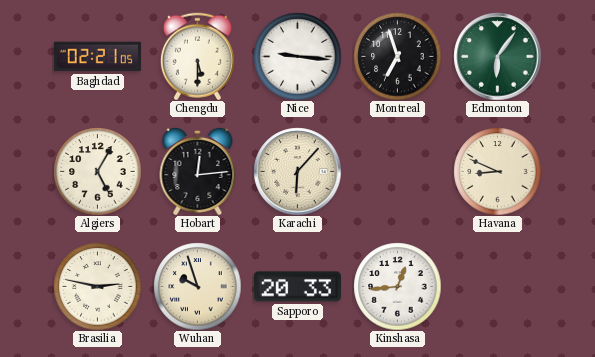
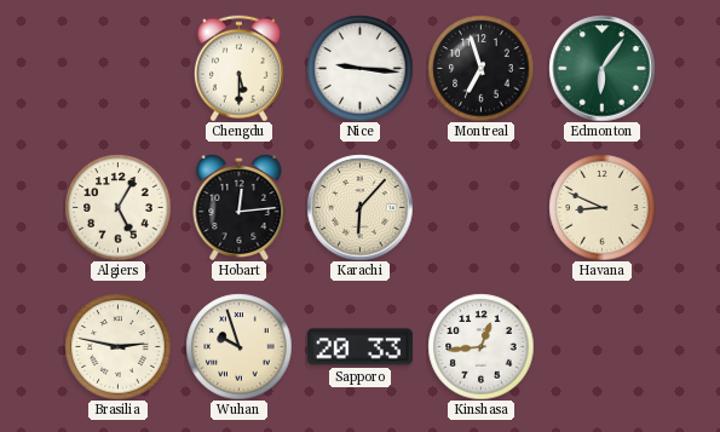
Baghdad: 02:21 -> none (97, 57)
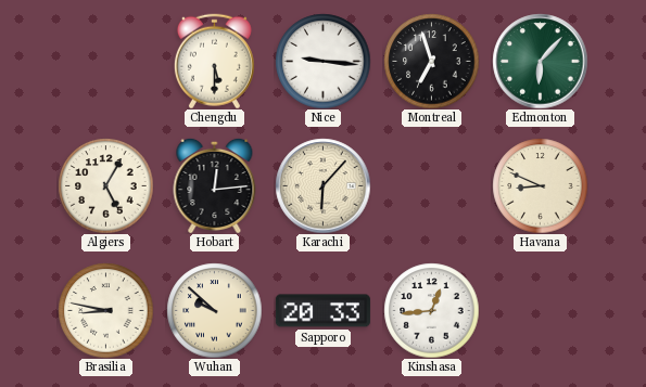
Edmonton: 6:06 -> 6:07 (540, 61)
Brasilia: 2:47 -> 8:47 (105, 310)
Wuhan: 9:57 -> 9:52 (214, 310)
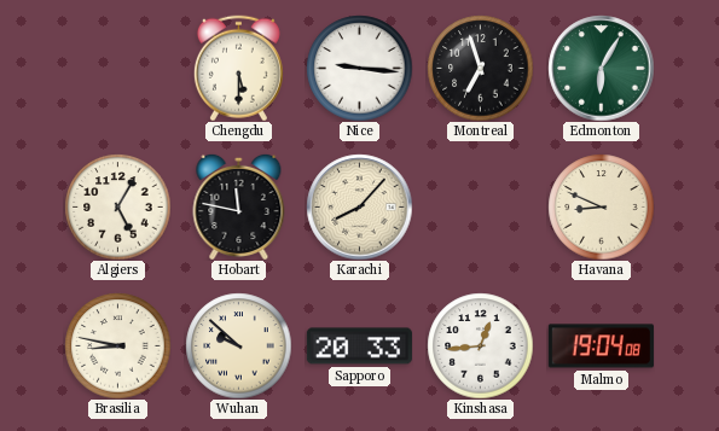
Edmonton: 6:07 -> 6:05 (601, 68)
Hobart: 12:14 -> 11:47 (239, 206)
Karachi: 6:07 -> 8:07 (359, 206)
Malmo: none -> 19:04 (601, 346)
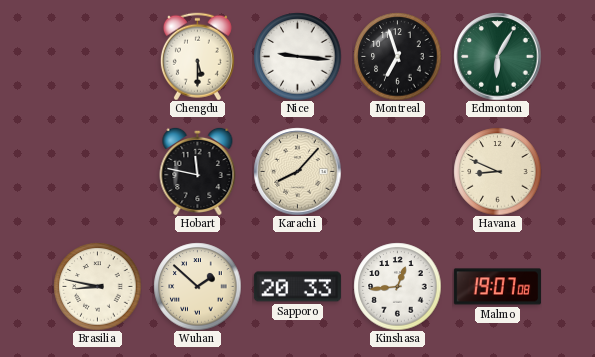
Algiers: 5:05 -> none (117, 206)
Wuhan: 9:52 -> 1:52 (197, 286)
Malmo: 19:04 -> 19:07 (497, 287)
